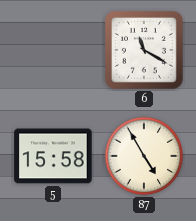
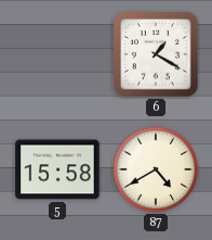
6: 11:20 -> 1:20 (156, 54)
87: 4:55 -> 4:40 (156, 169)
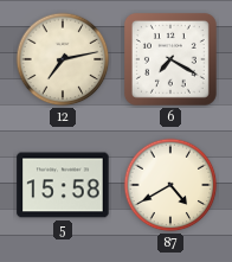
12: none -> 7:13 (63, 59)
6: 1:20 -> 7:20 (170, 59)
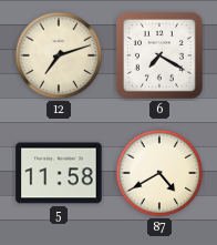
12: 7:13 -> 7:12 (59, 55)
5: 15:58 -> 11:58 (59, 173)
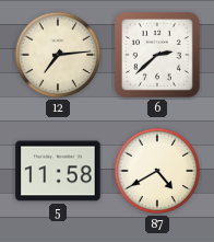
12: 7:12 -> 7:14 (58, 55)
6: 7:20 -> 2:38 (157, 55)
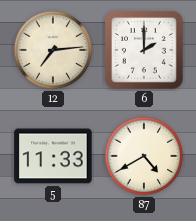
6: 2:38 -> 2:00 (144, 50)
5: 11:58 -> 11:33 (53, 156)
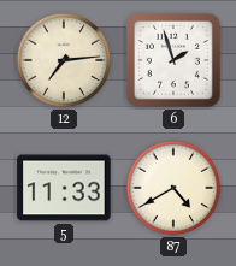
6: 2:00 -> 1:57 (173, 60)
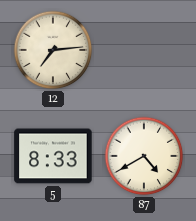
6: 1:57 -> none (173, 60)
5: 11:33 -> 8:33 (53, 156)
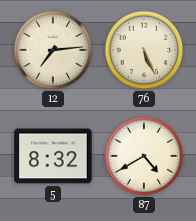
76: none -> 5:26 (144, 50)
5: 8:33 -> 8:32 (53, 156)
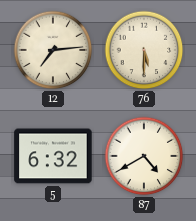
76: 5:26 -> 5:30 (144, 50)
5: 8:32 -> 6:32 (53, 156)
